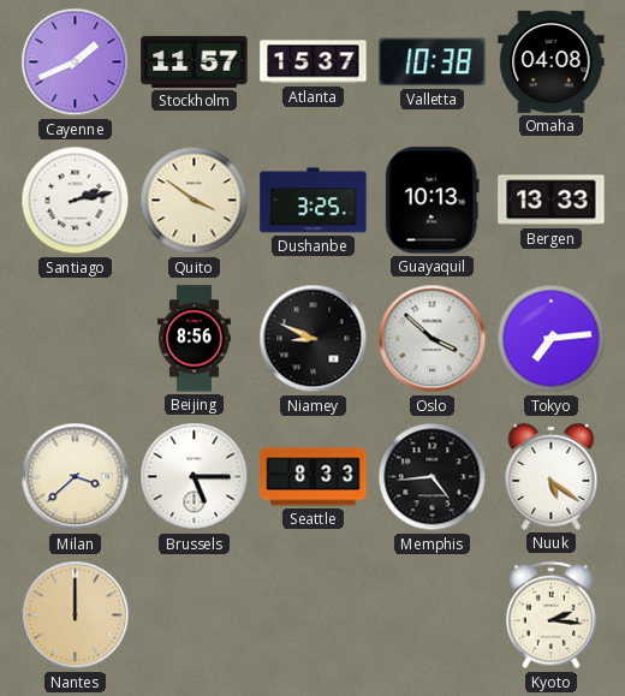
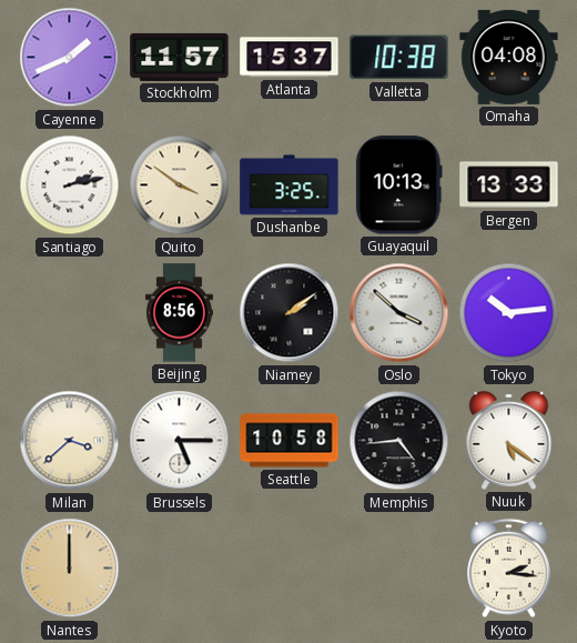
Niamey: 8:49 -> 2:09 (290, 313)
Tokyo: 7:14 -> 10:14 (509, 313)
Seattle: 8:33 -> 10:58 (290, 441)
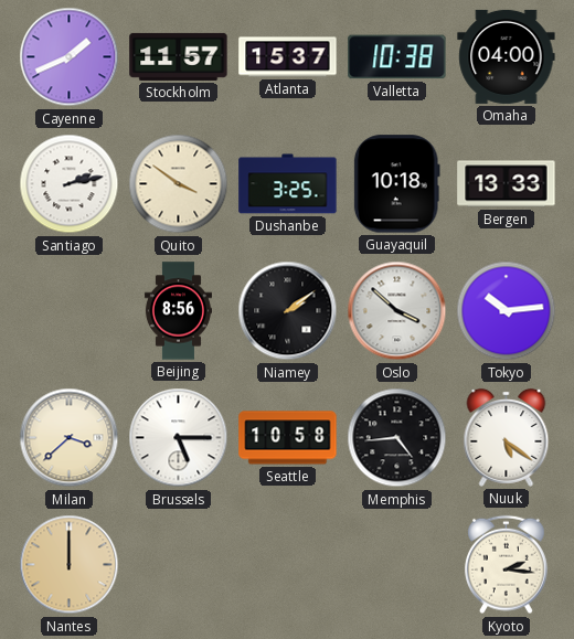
Omaha: 04:08 -> 04:00 (507, 56)
Guayaquil: 10:13 -> 10:18 (396, 184)
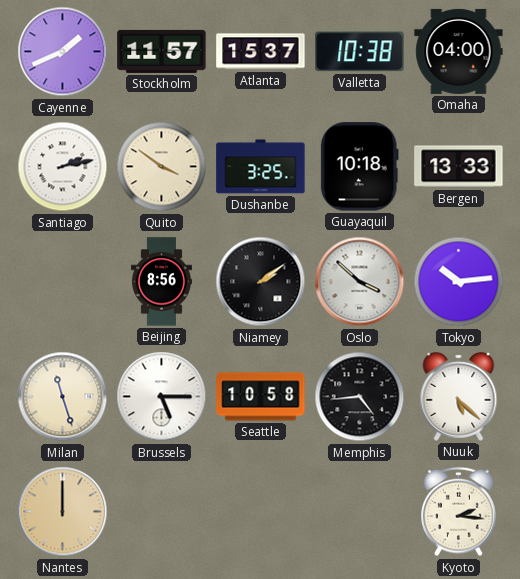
Milan: 3:38 -> 11:27 (63, 397)
Nuuk: 5:21 -> 5:22 (459, 396)
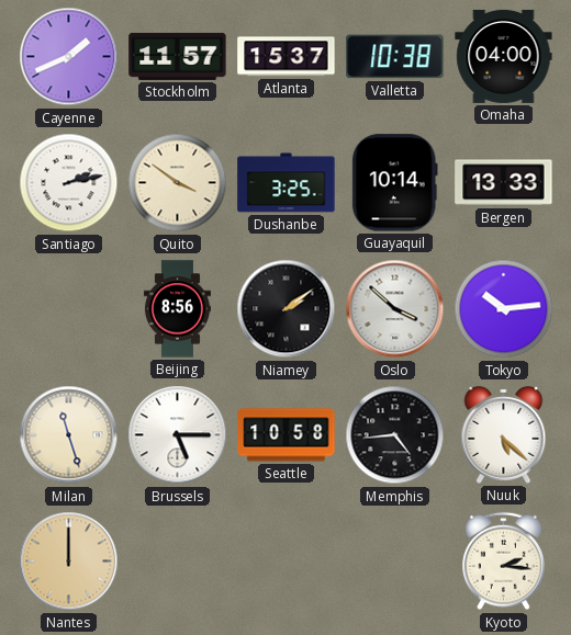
Guayaquil: 10:18 -> 10:14 (394, 183)
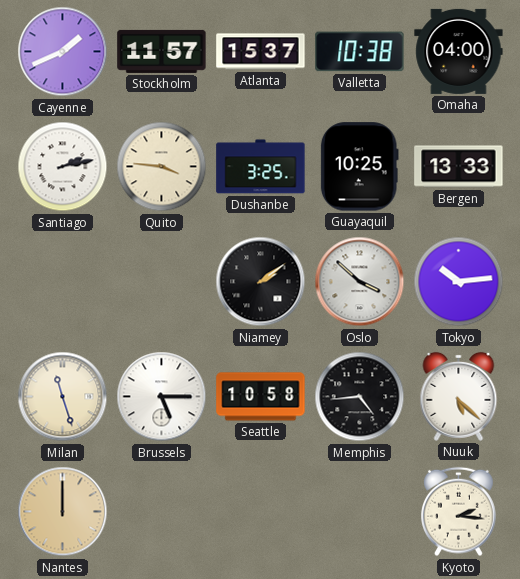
Quito: 3:51 -> 3:46 (162, 167)
Guayaquil: 10:14 -> 10:25 (359, 167)
Beijing: 8:56 -> none (177, 309)
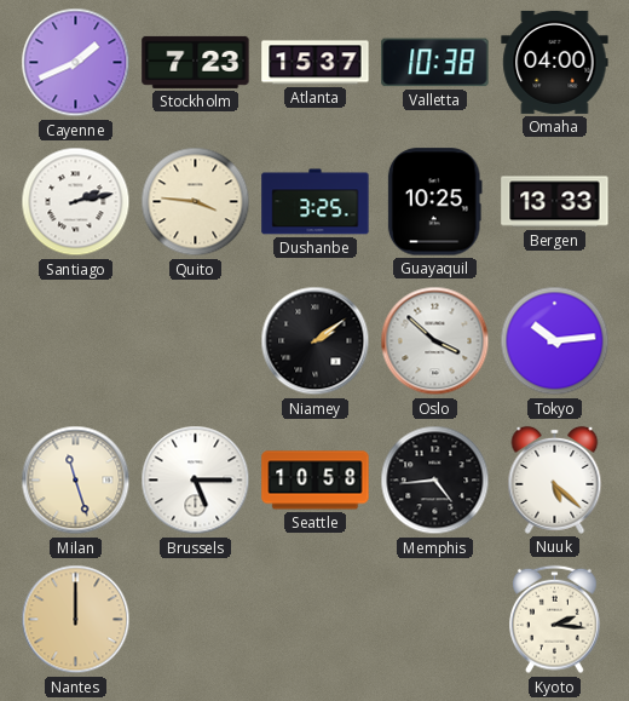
Stockholm: 11:57 -> 7:23 (196, 62)
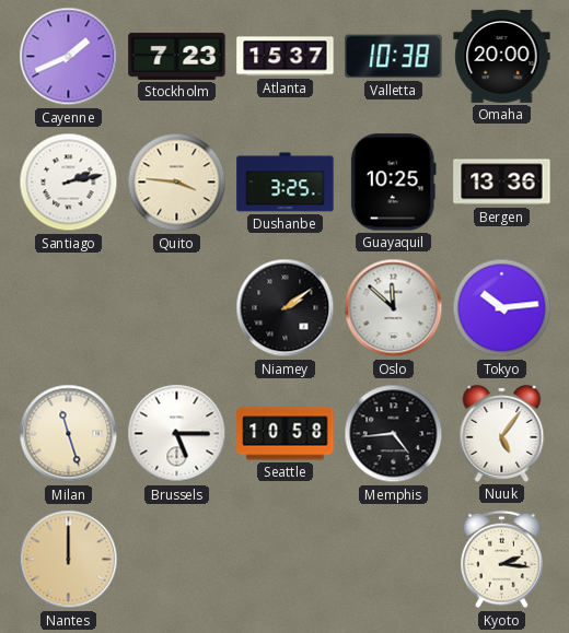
Omaha: 04:00 -> 20:00 (502, 56)
Bergen: 13:33 -> 13:36 (502, 183)
Oslo: 3:52 -> 11:52 (394, 308)
Nuuk: 5:22 -> 5:06 (502, 433)
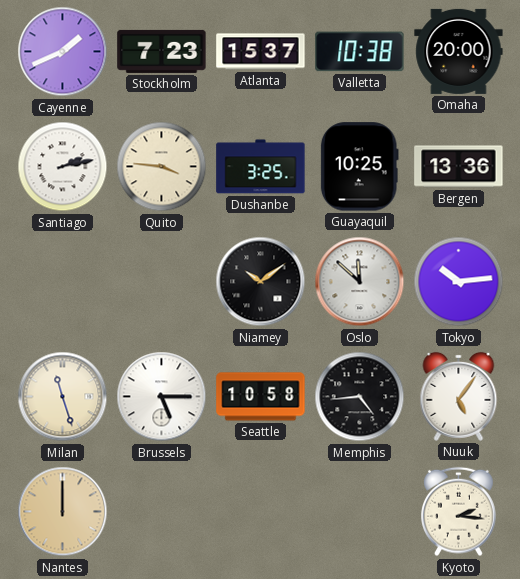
Niamey: 2:09 -> 10:09 (261, 282)
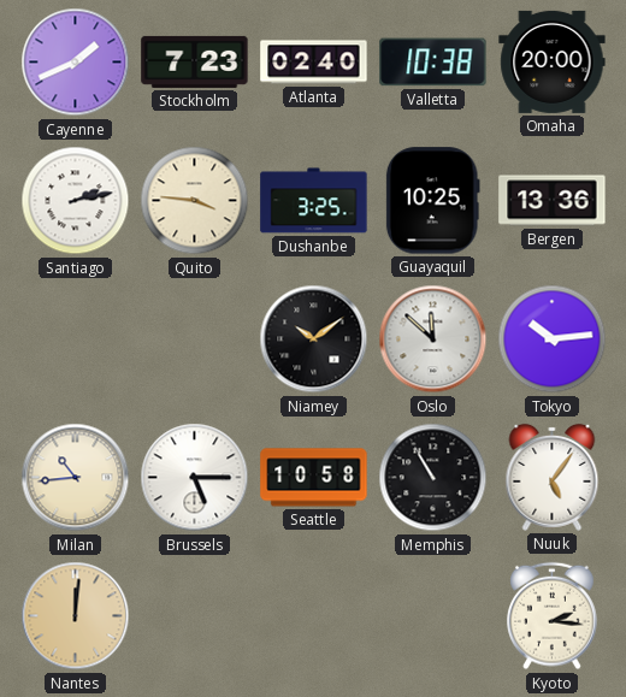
Atlanta: 15:37 -> 02:40 (314, 63)
Milan: 11:27 -> 10:44 (76, 478)
Memphis: 4:44 -> 10:55 (433, 478)
Nantes: 12:00 -> 12:01 (76, 616)
